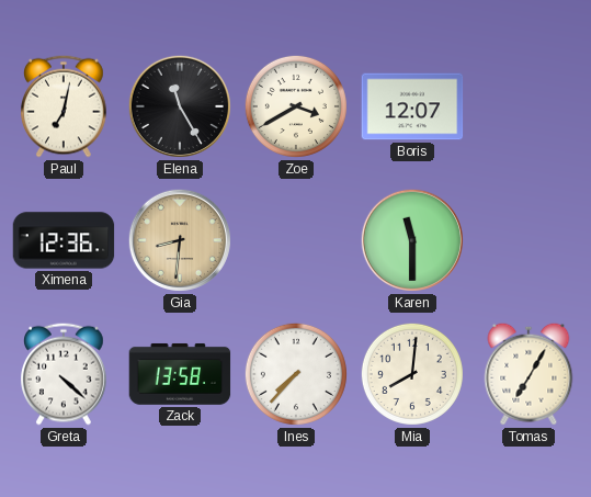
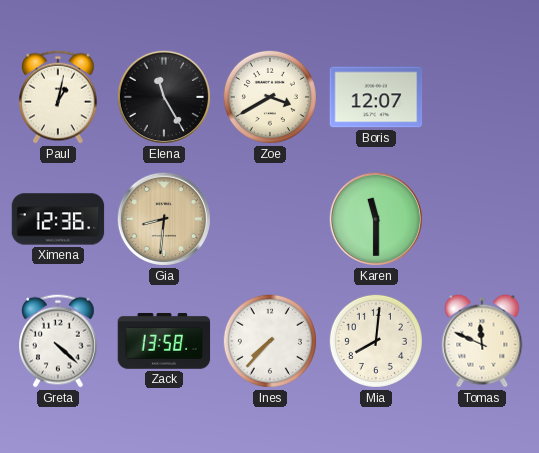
Paul: 7:02 -> 1:02 (59, 97)
Tomas: 7:05 -> 11:49 (482, 341)
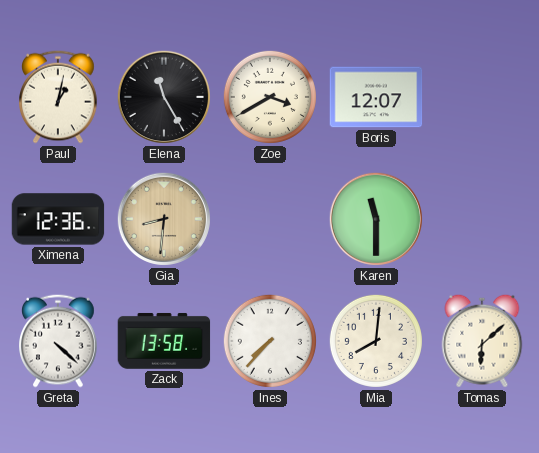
Tomas: 11:49 -> 6:08 (482, 341)
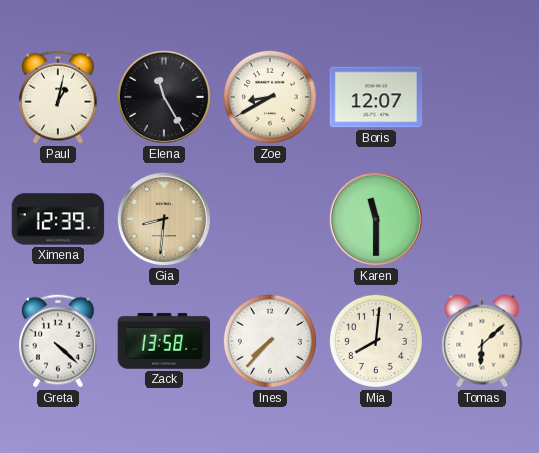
Zoe: 3:40 -> 8:40 (270, 97)
Ximena: 12:36 -> 12:39 (58, 219)
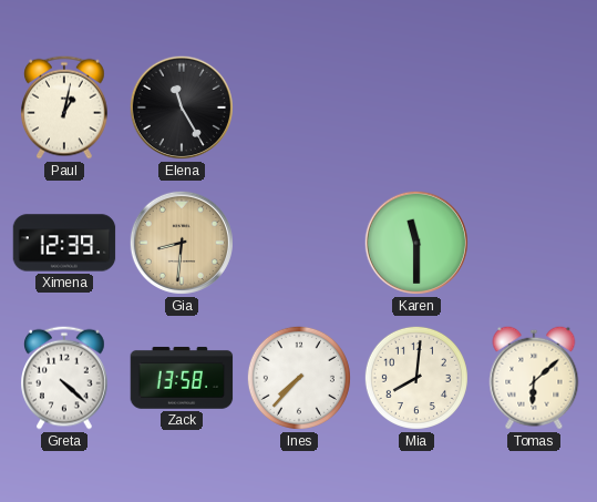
Zoe: 8:40 -> none (270, 97)
Boris: 12:07 -> none (376, 97)
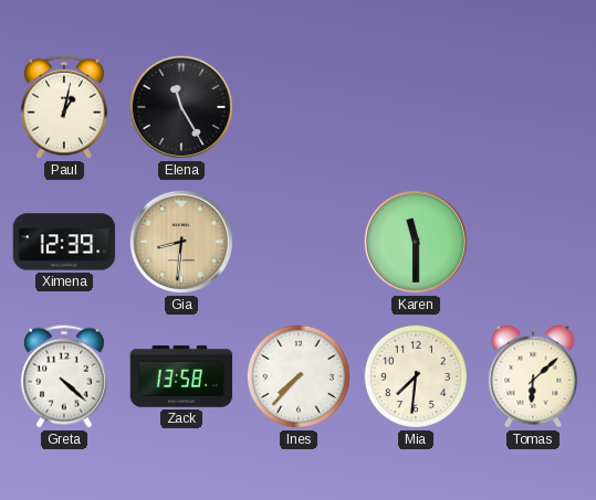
Mia: 8:01 -> 7:31 (416, 376)
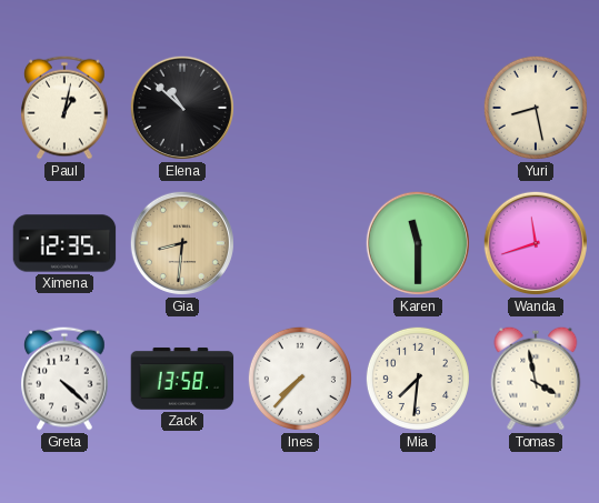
Elena: 11:25 -> 10:52 (182, 108)
Yuri: none -> 8:28 (536, 108)
Ximena: 12:39 -> 12:35 (64, 243)
Wanda: none -> 11:42 (536, 243)
Tomas: 6:08 -> 3:58 (536, 379)
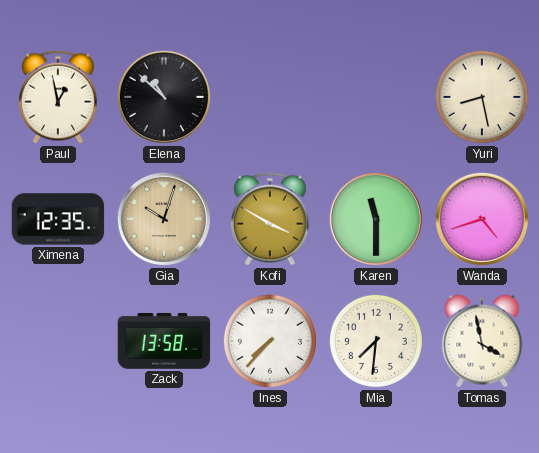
Paul: 1:02 -> 12:58 (59, 97)
Gia: 8:31 -> 10:03 (164, 219)
Kofi: none -> 3:50 (271, 219)
Wanda: 11:42 -> 4:42 (482, 219)
Greta: 4:22 -> none (66, 379)
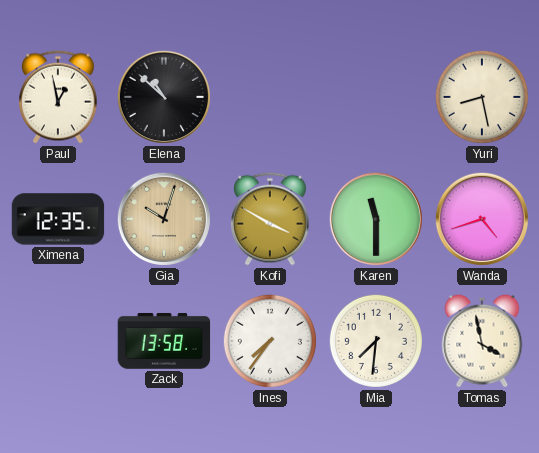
Ines: 7:37 -> 7:36 (270, 341)
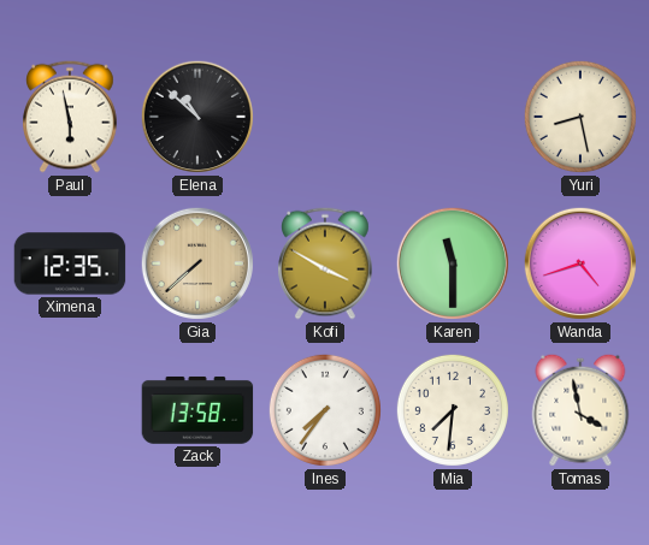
Paul: 12:58 -> 5:58 (71, 117)
Gia: 10:03 -> 7:38 (197, 263)
